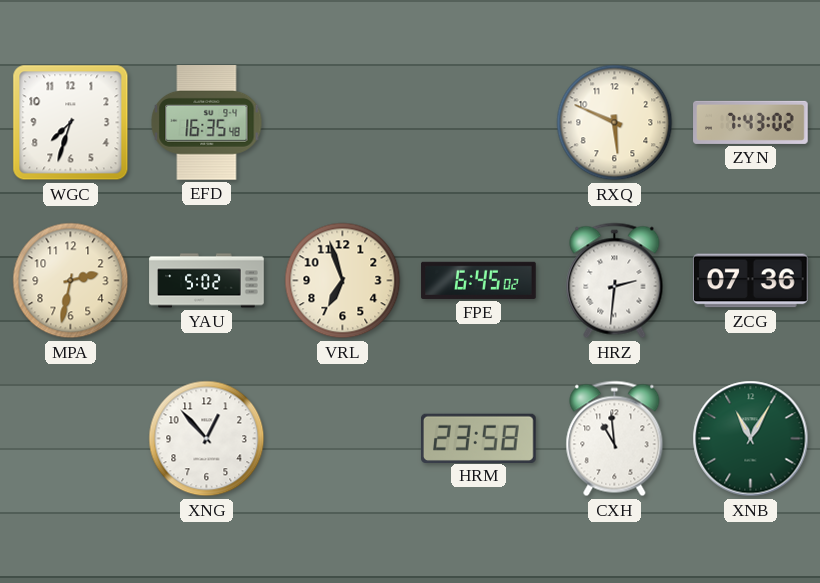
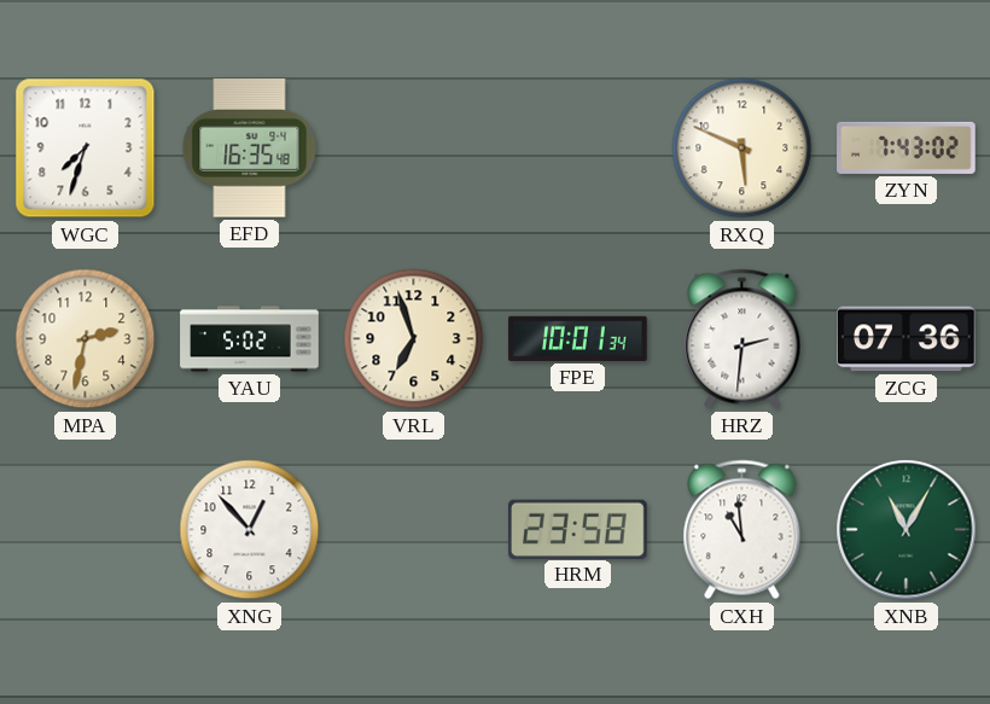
FPE: 6:45 -> 10:01 (578, 338)
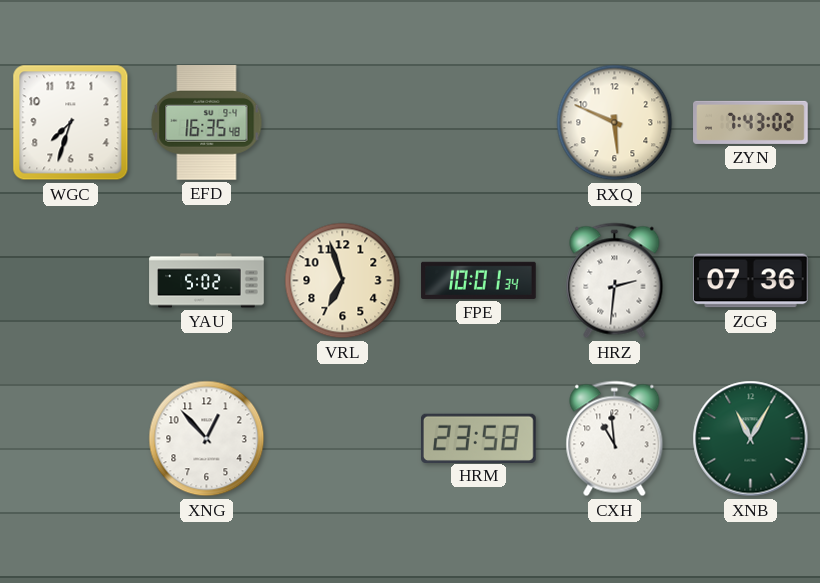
MPA: 2:32 -> none (86, 339)
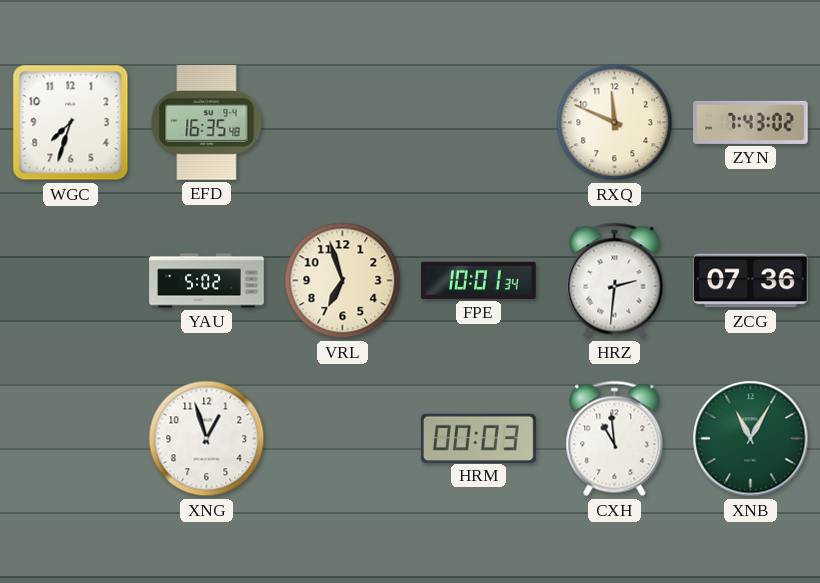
RXQ: 5:49 -> 11:49 (615, 123)
XNG: 12:53 -> 12:57 (207, 439)
HRM: 23:58 -> 00:03 (479, 438)
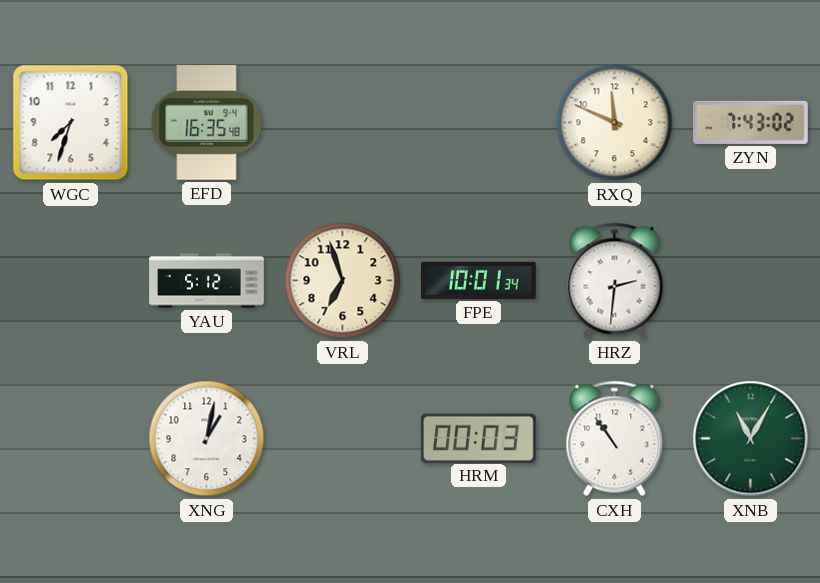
YAU: 5:02 -> 5:12 (207, 281)
ZCG: 07:36 -> none (751, 281)
XNG: 12:57 -> 1:02 (207, 439)
CXH: 10:59 -> 10:54 (615, 439)
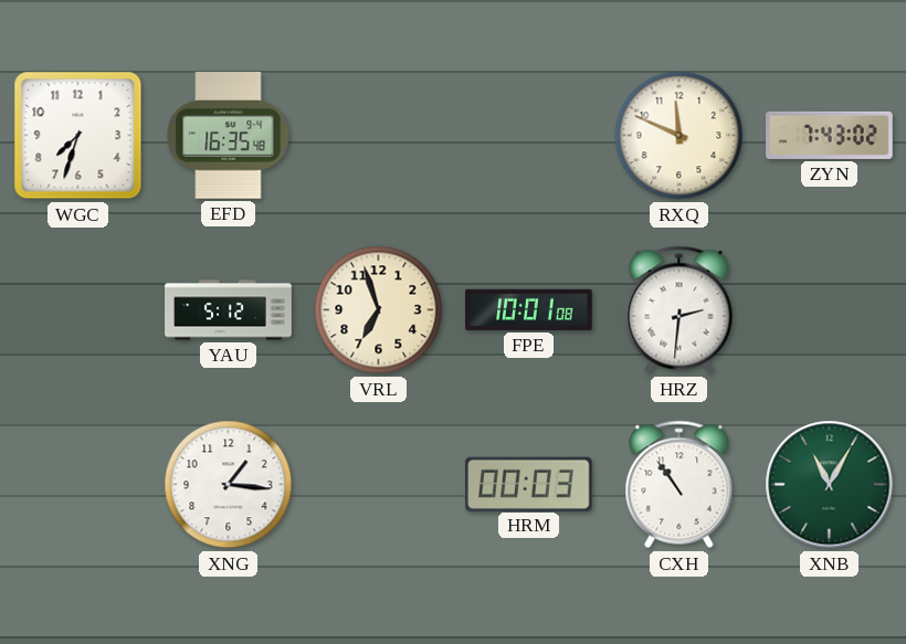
FPE: 10:01:34 -> 10:01:08 (529, 309)
XNG: 1:02 -> 1:16 (229, 485)
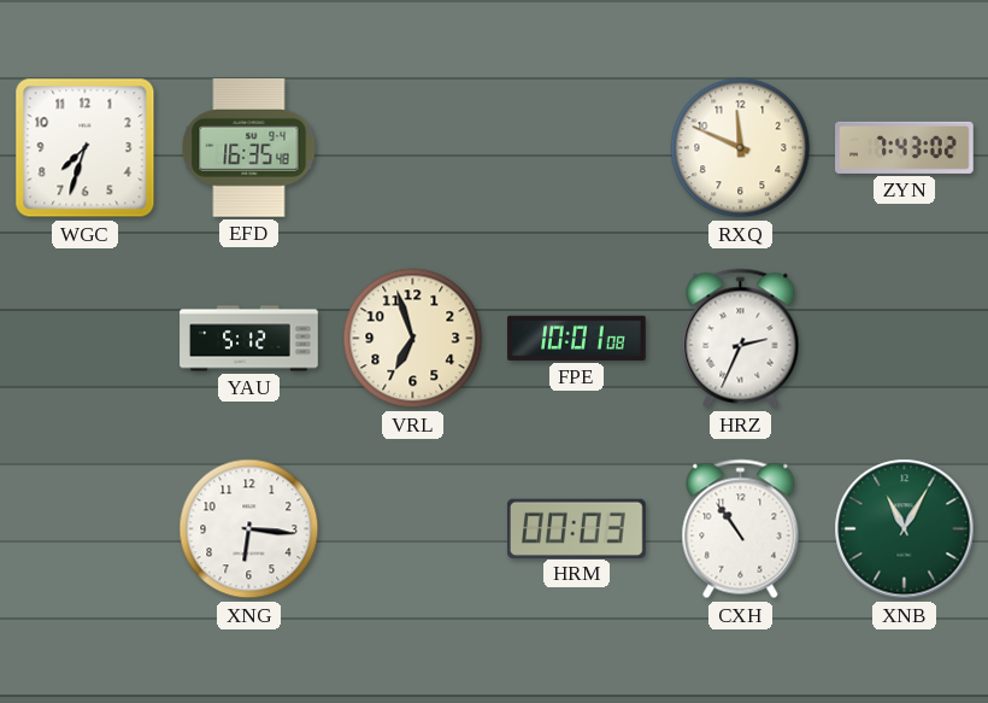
HRZ: 2:31 -> 2:34 (741, 339)
XNG: 1:16 -> 6:16 (249, 529)
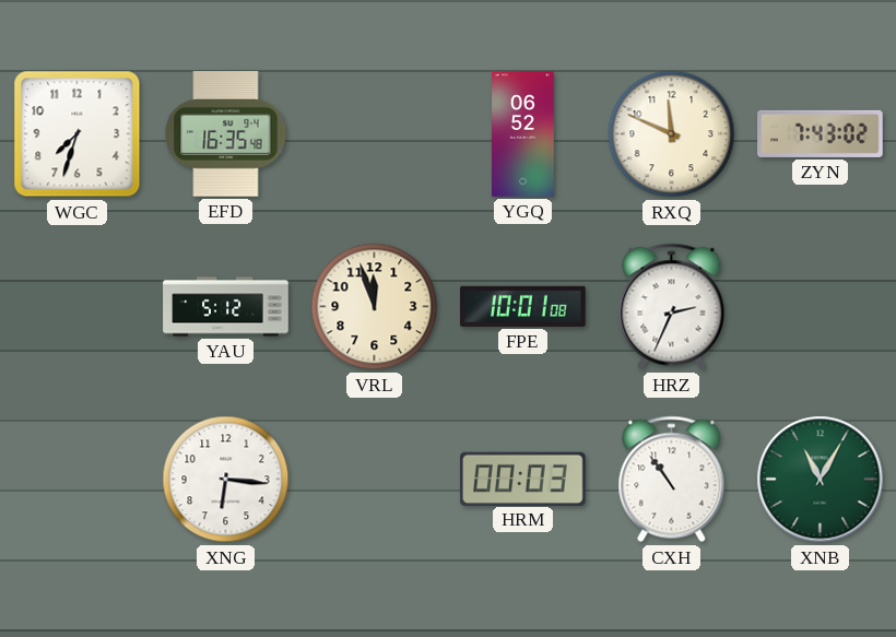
YGQ: none -> 06:52 (523, 134)
VRL: 6:57 -> 11:57 (375, 307)
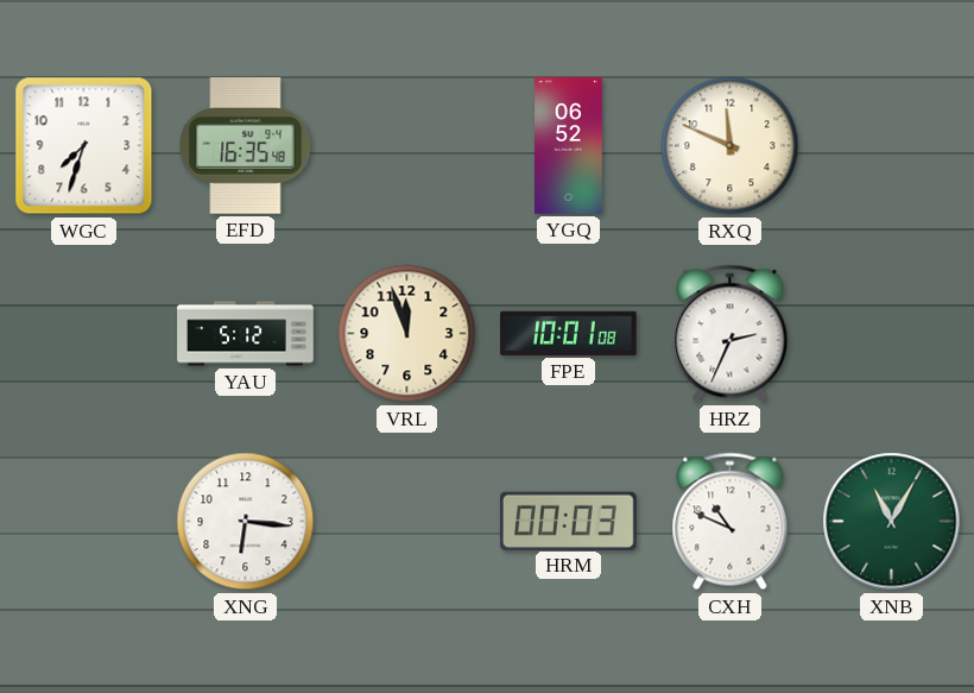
ZYN: 7:43 -> none (821, 133)
CXH: 10:54 -> 10:49 (730, 522)
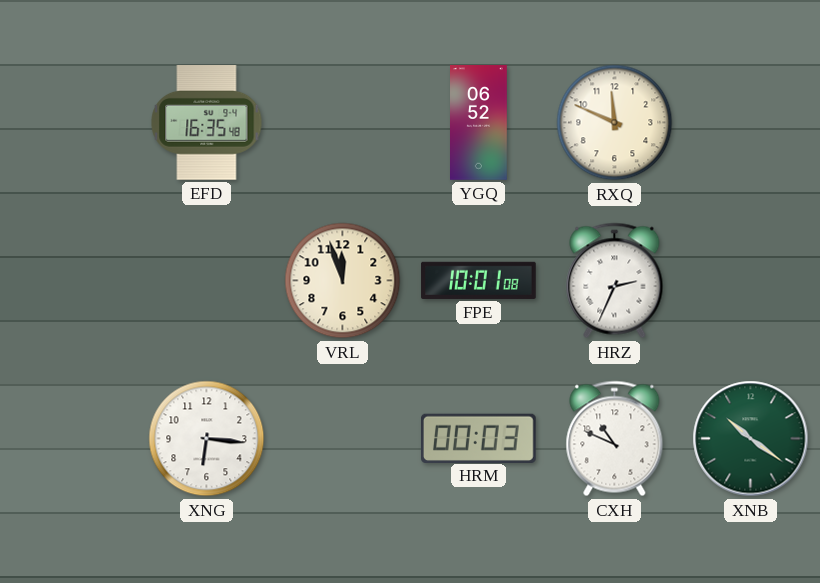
WGC: 7:33 -> none (84, 146)
YAU: 5:12 -> none (246, 334)
XNB: 11:05 -> 10:21 (751, 439)
